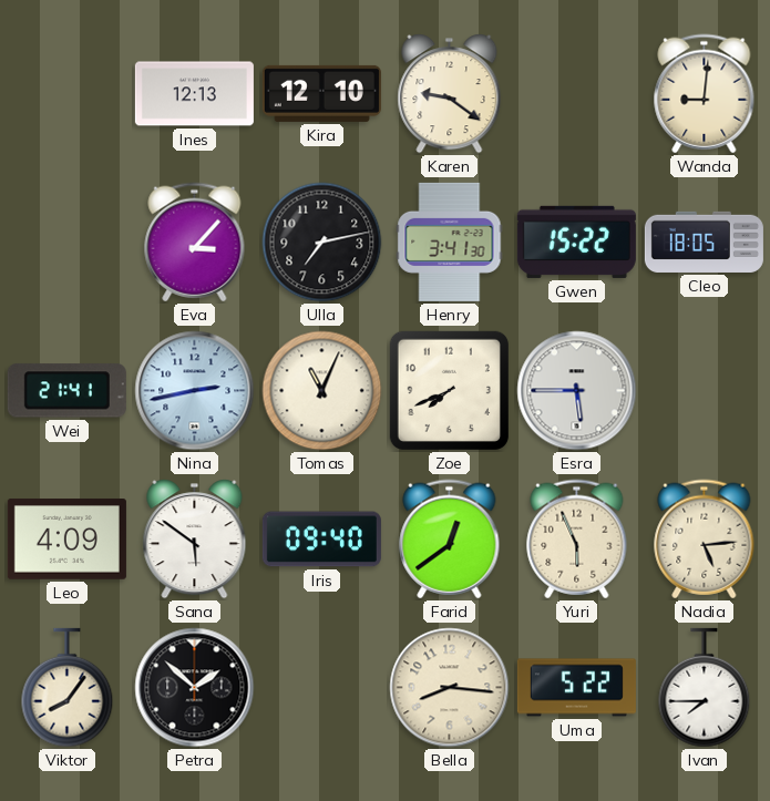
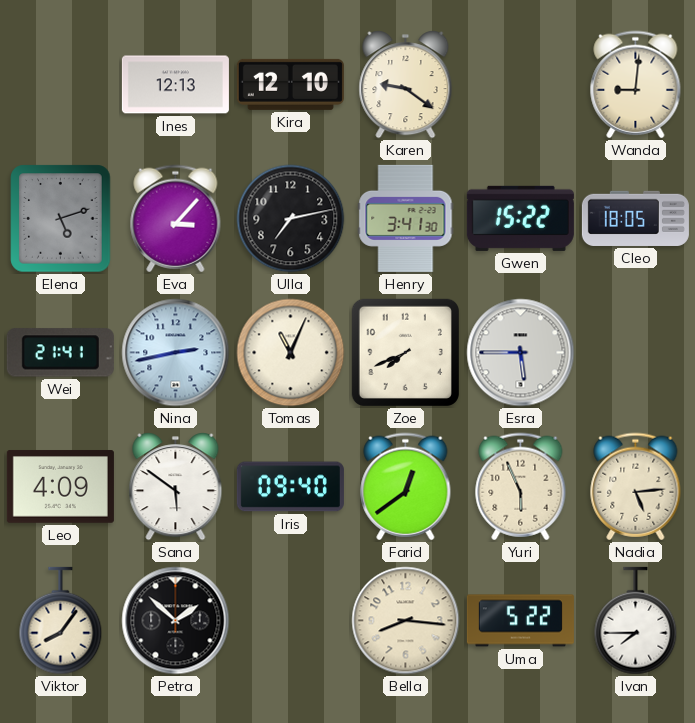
Elena: none -> 5:12 (61, 219)
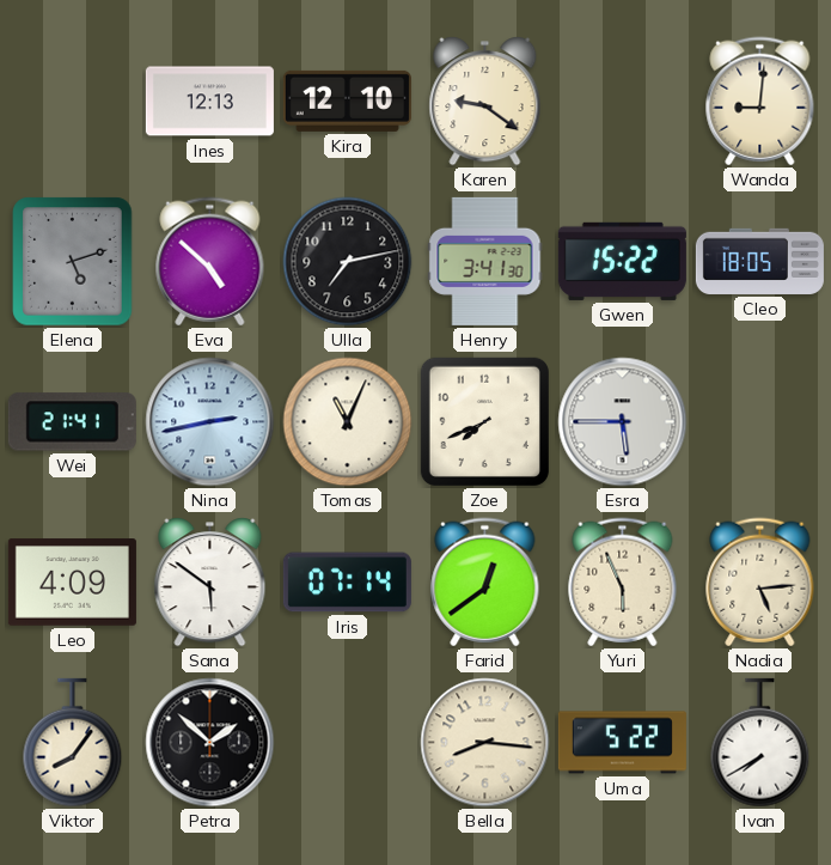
Eva: 3:07 -> 4:52 (210, 262)
Iris: 09:40 -> 07:14 (347, 583)
Ivan: 7:45 -> 7:40 (760, 743)
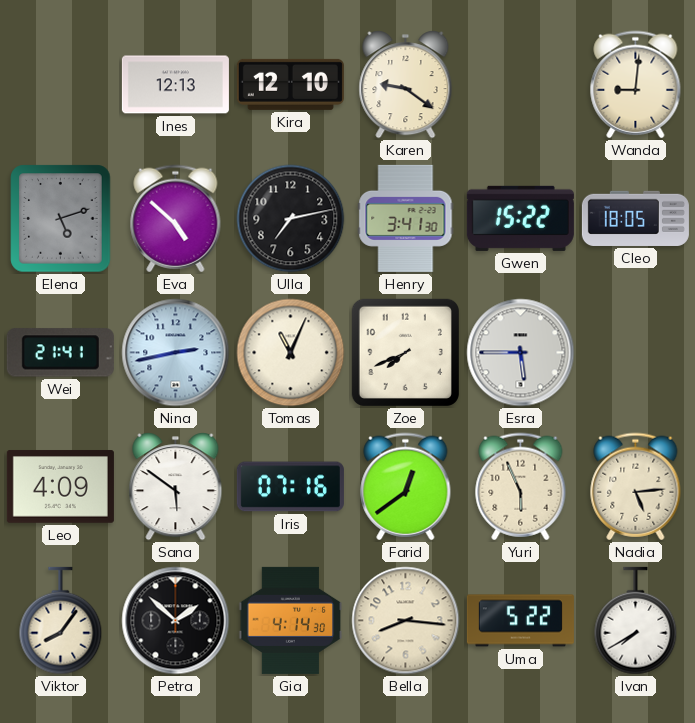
Iris: 07:14 -> 07:16 (290, 487)
Gia: none -> 4:14 (291, 620)
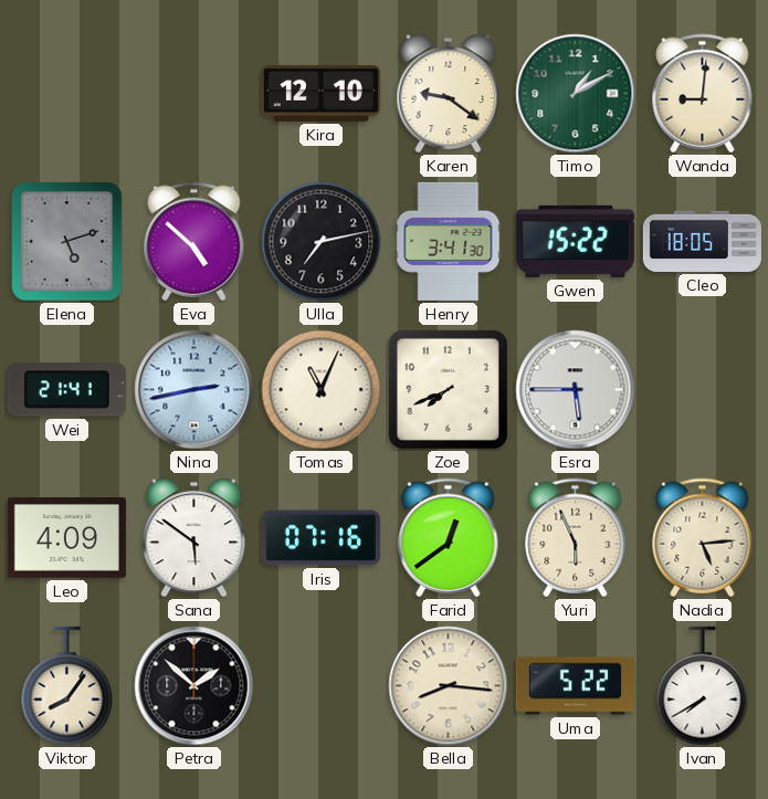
Ines: 12:13 -> none (175, 85)
Timo: none -> 1:10 (576, 94)
Gia: 4:14 -> none (291, 620)
